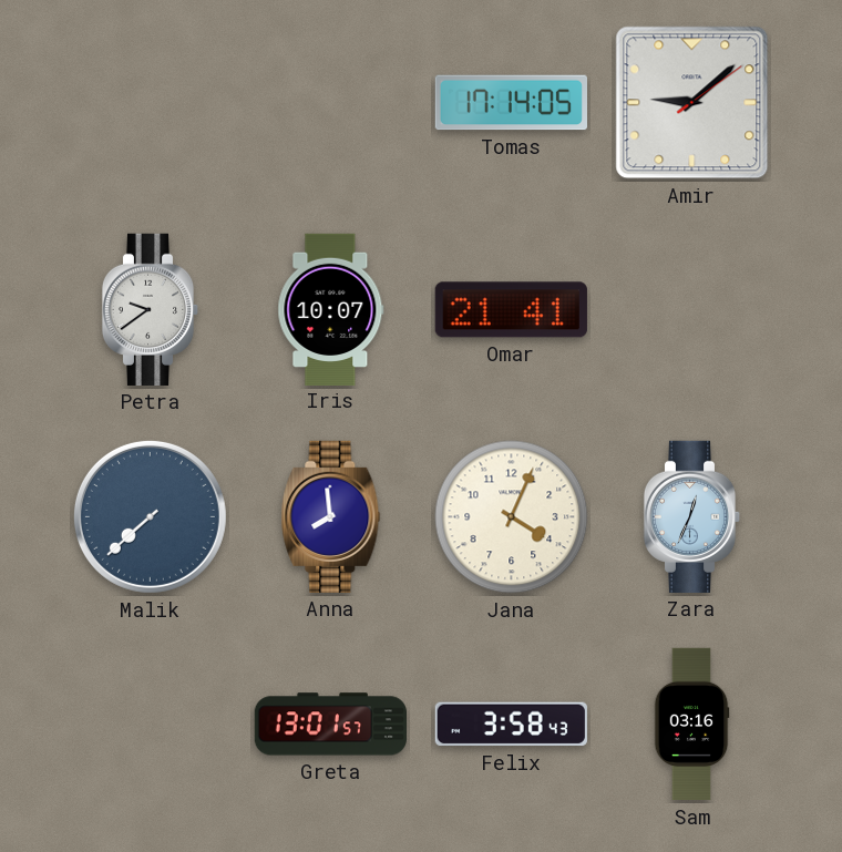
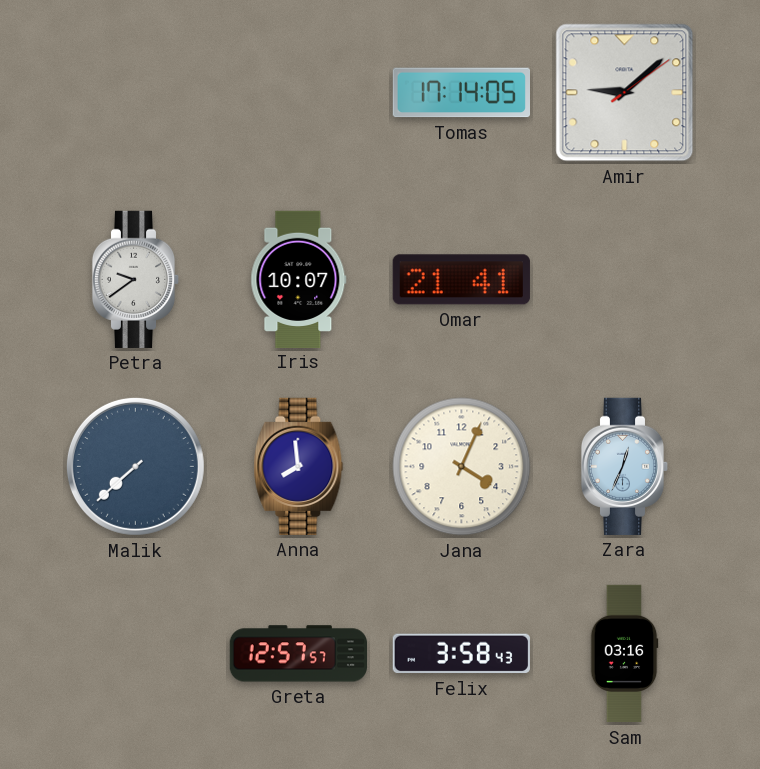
Greta: 13:01 -> 12:57 (298, 654)
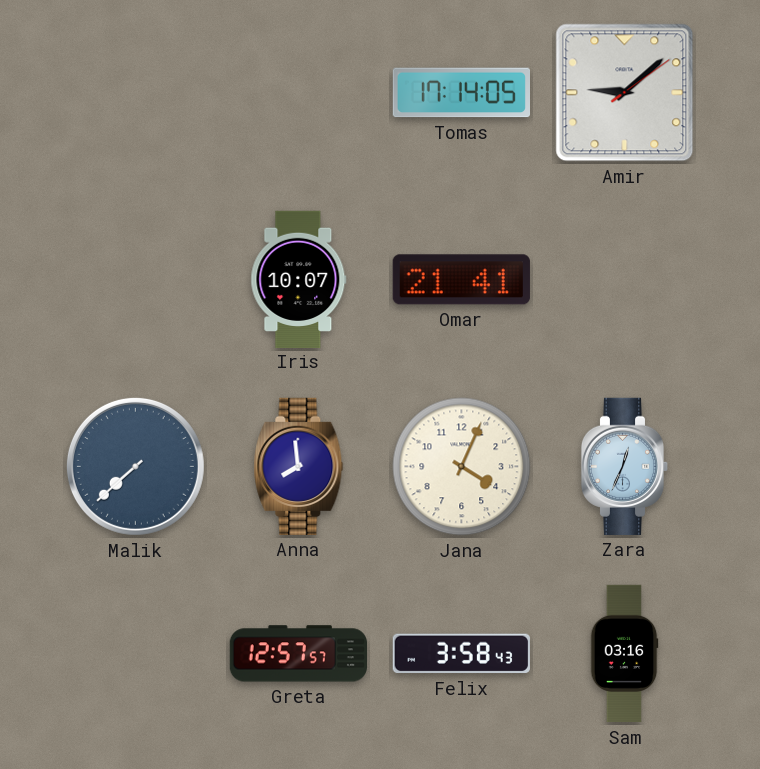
Petra: 9:39 -> none (136, 279)
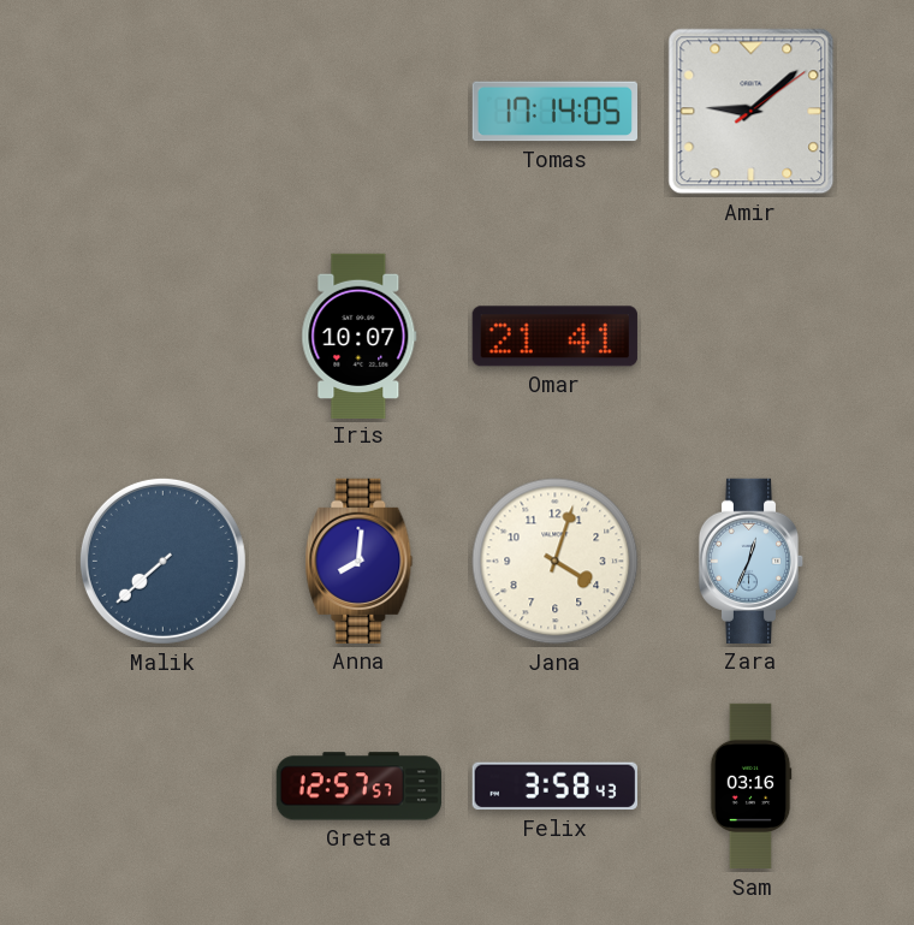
Anna: 7:59 -> 8:01 (360, 561)
Jana: 4:04 -> 4:03 (556, 562)
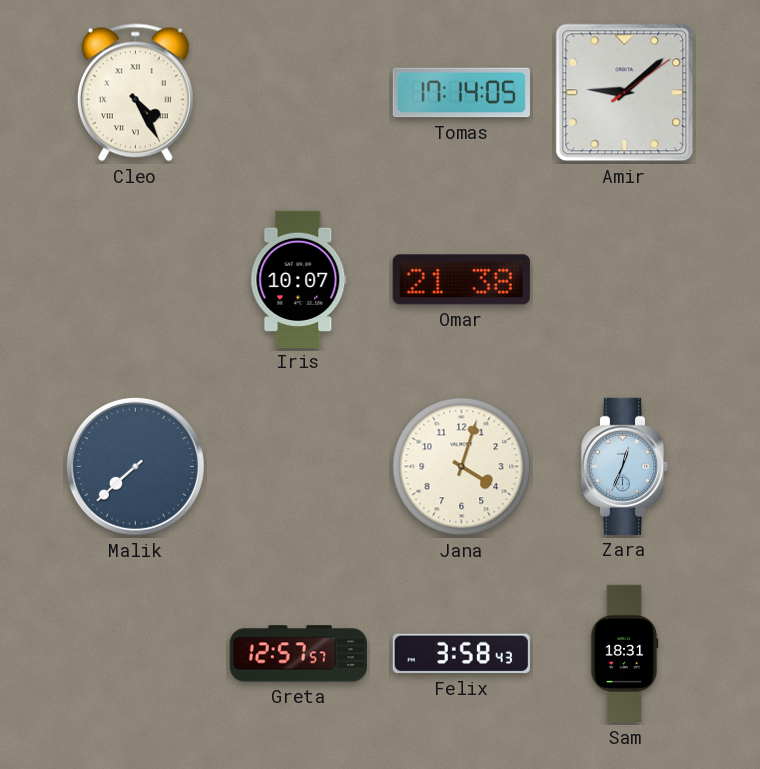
Cleo: none -> 4:25 (135, 93)
Omar: 21:41 -> 21:38 (461, 280)
Anna: 8:01 -> none (360, 561)
Sam: 03:16 -> 18:31 (624, 654)
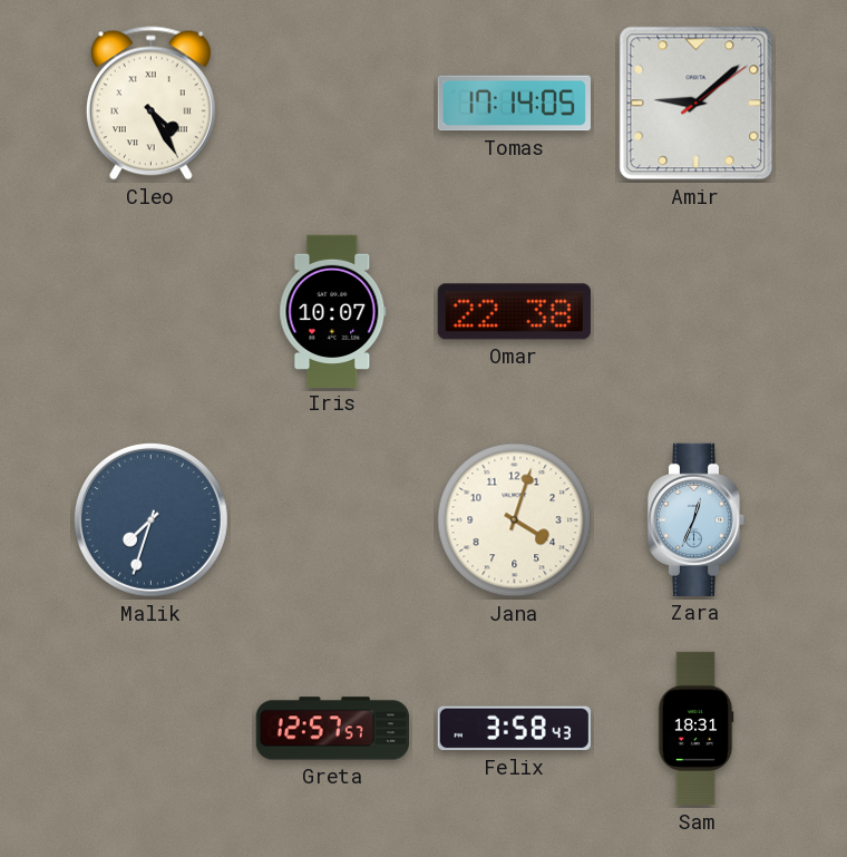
Omar: 21:38 -> 22:38 (514, 312)
Malik: 7:38 -> 7:33 (150, 519)
